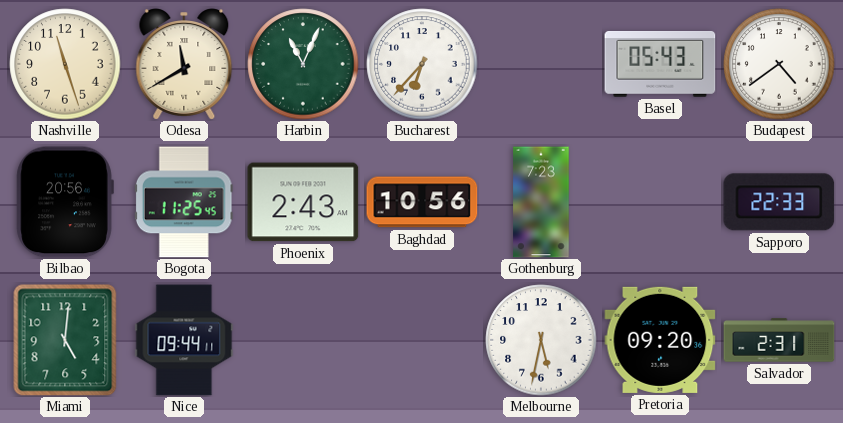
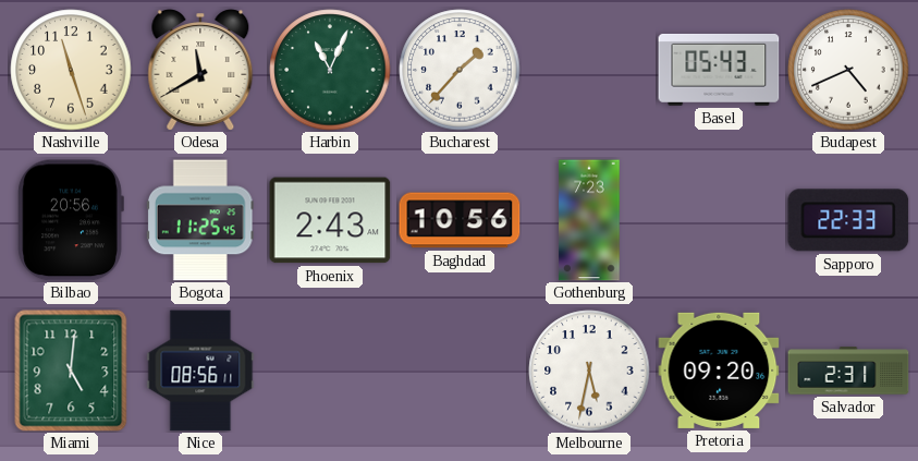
Bucharest: 6:37 -> 1:37 (460, 70)
Budapest: 4:39 -> 4:41 (848, 70)
Nice: 09:44 -> 08:56 (200, 371)
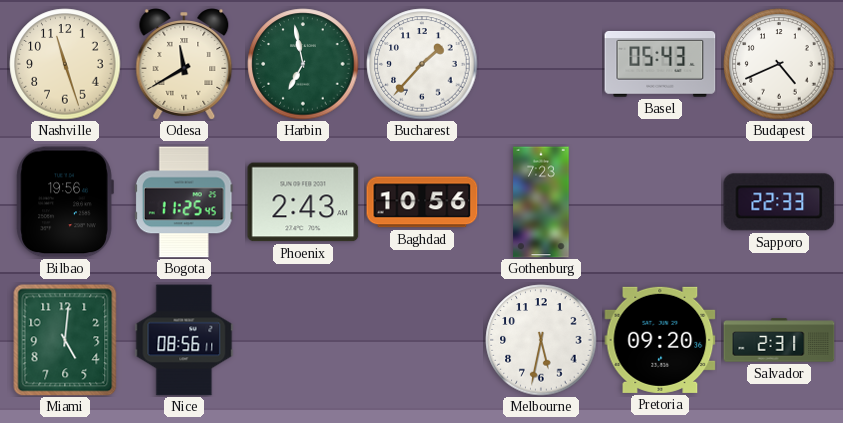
Harbin: 11:04 -> 6:58 (303, 64)
Bilbao: 20:56 -> 19:56 (65, 202)
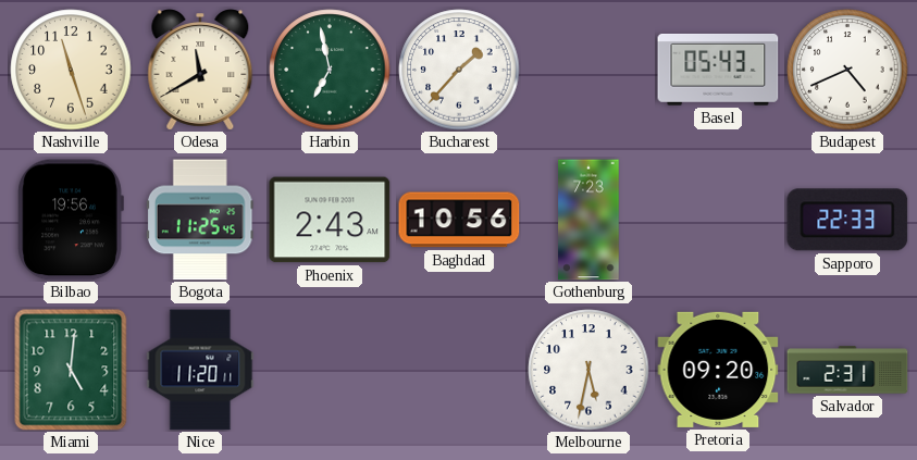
Nice: 08:56 -> 11:20 (200, 370)
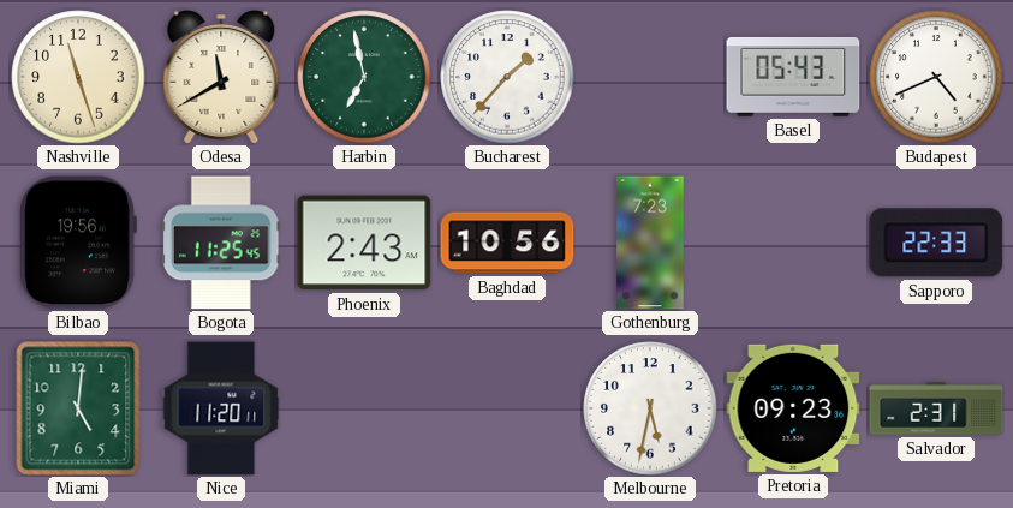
Pretoria: 09:20 -> 09:23 (793, 408)
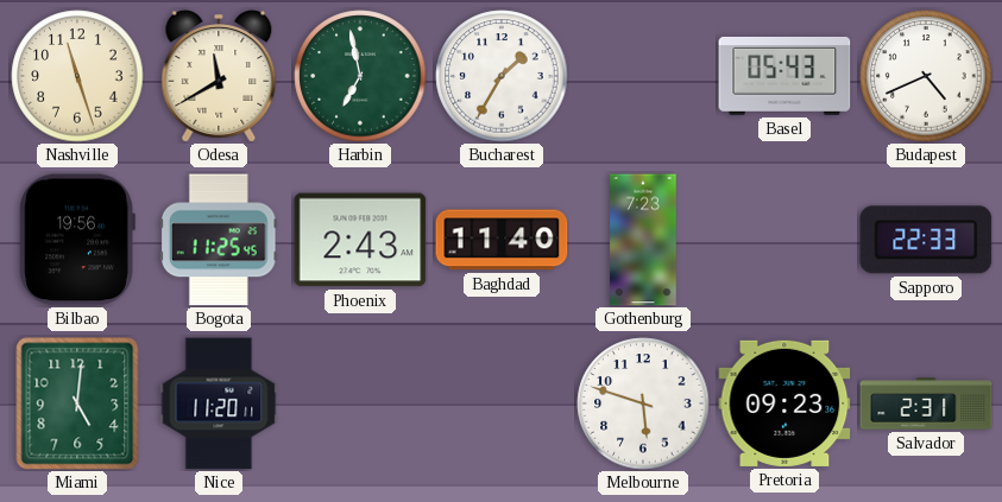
Bucharest: 1:37 -> 1:35 (502, 76)
Baghdad: 10:56 -> 11:40 (502, 240)
Melbourne: 5:32 -> 5:48 (643, 403)
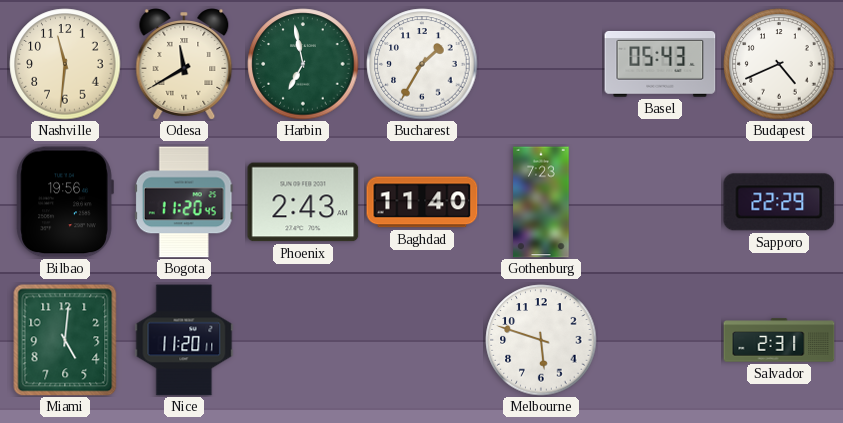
Nashville: 11:27 -> 11:31 (65, 64)
Bogota: 11:25 -> 11:20 (184, 202)
Sapporo: 22:33 -> 22:29 (779, 202)
Pretoria: 09:23 -> none (784, 403)
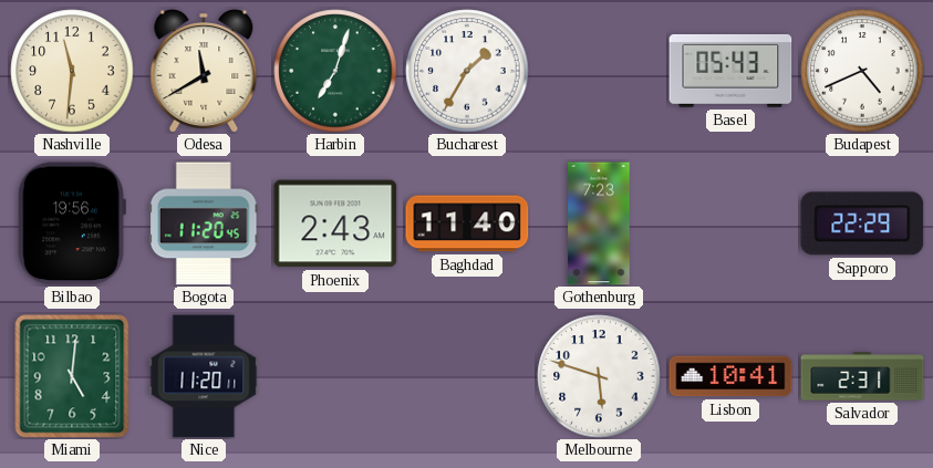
Harbin: 6:58 -> 7:03 (335, 71)
Lisbon: none -> 10:41 (730, 376)
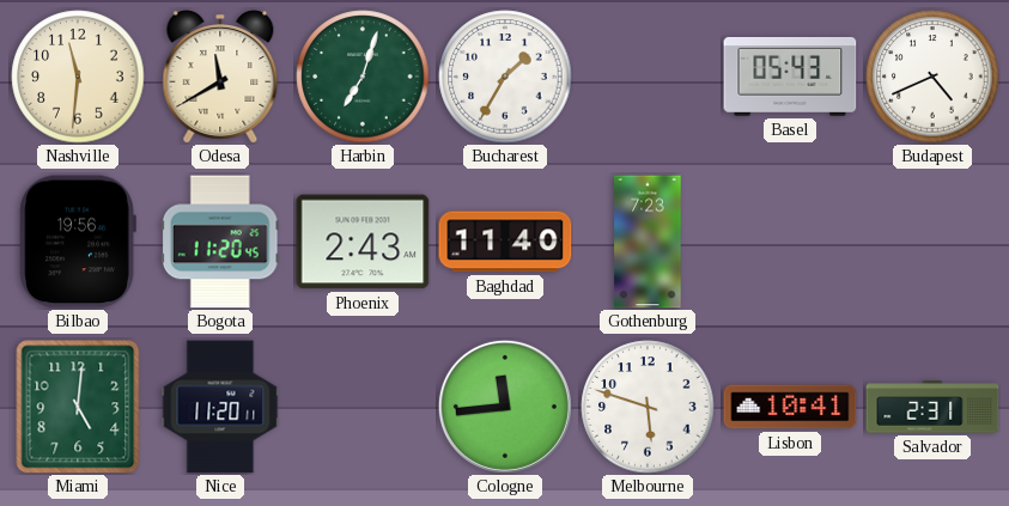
Sapporo: 22:29 -> none (862, 223)
Cologne: none -> 11:44 (505, 407)
